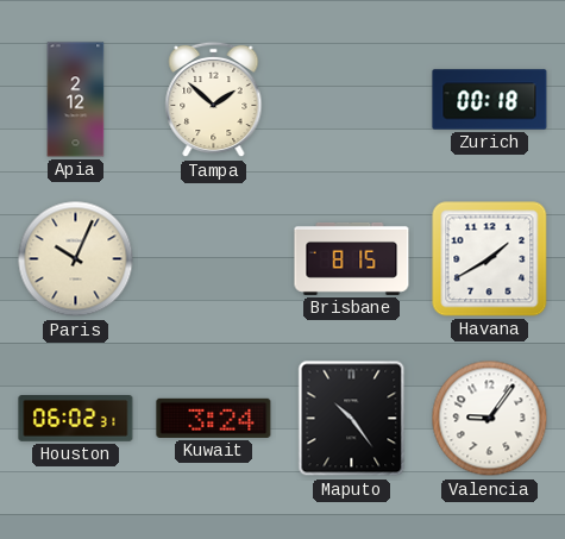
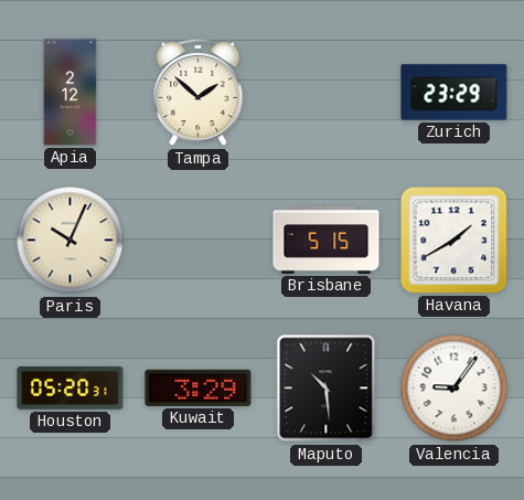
Zurich: 00:18 -> 23:29 (455, 93)
Brisbane: 8:15 -> 5:15 (327, 240)
Houston: 06:02 -> 05:20 (71, 389)
Kuwait: 3:24 -> 3:29 (199, 387)
Maputo: 10:24 -> 10:29 (327, 389)
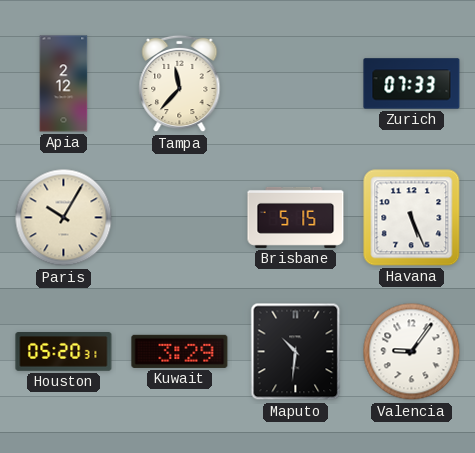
Tampa: 1:52 -> 11:37 (180, 84)
Zurich: 23:29 -> 07:33 (412, 84)
Paris: 10:04 -> 10:05 (64, 218)
Havana: 1:40 -> 5:26 (412, 218)
Maputo: 10:29 -> 10:31 (296, 352)
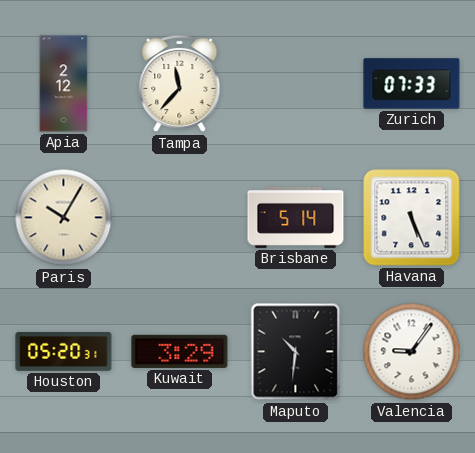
Brisbane: 5:15 -> 5:14 (296, 217)
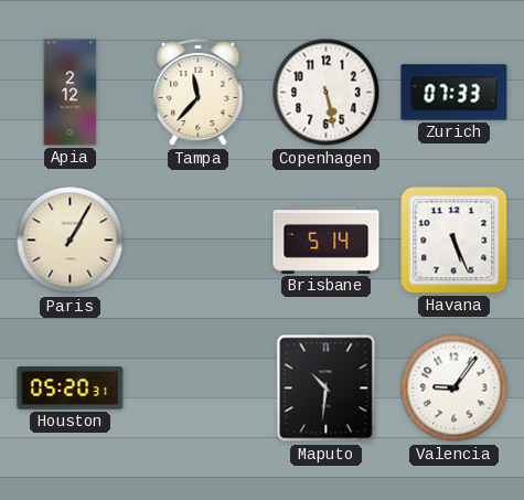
Copenhagen: none -> 5:28 (327, 93)
Paris: 10:05 -> 1:05 (71, 241)
Kuwait: 3:29 -> none (180, 351)
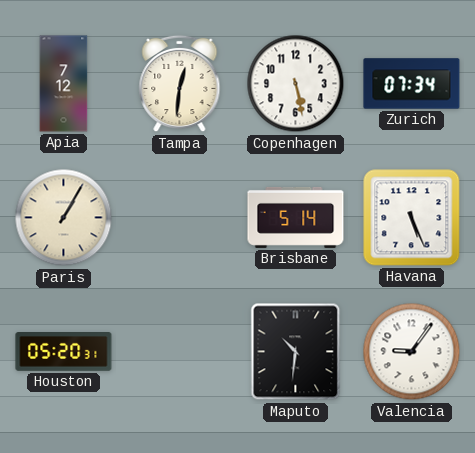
Apia: 2:12 -> 7:12 (64, 84)
Tampa: 11:37 -> 12:31 (180, 84)
Zurich: 07:33 -> 07:34 (412, 84)
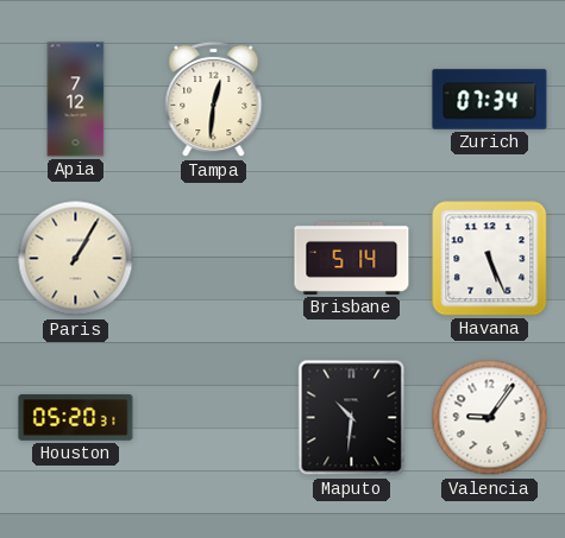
Copenhagen: 5:28 -> none (296, 84)
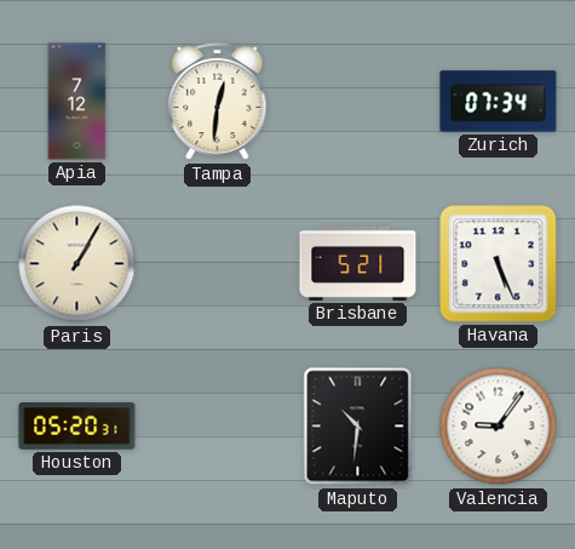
Brisbane: 5:14 -> 5:21 (358, 263)
